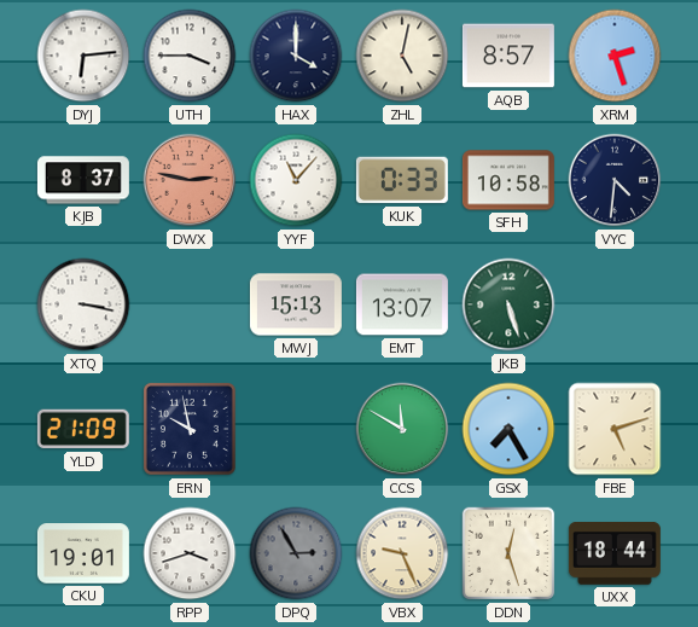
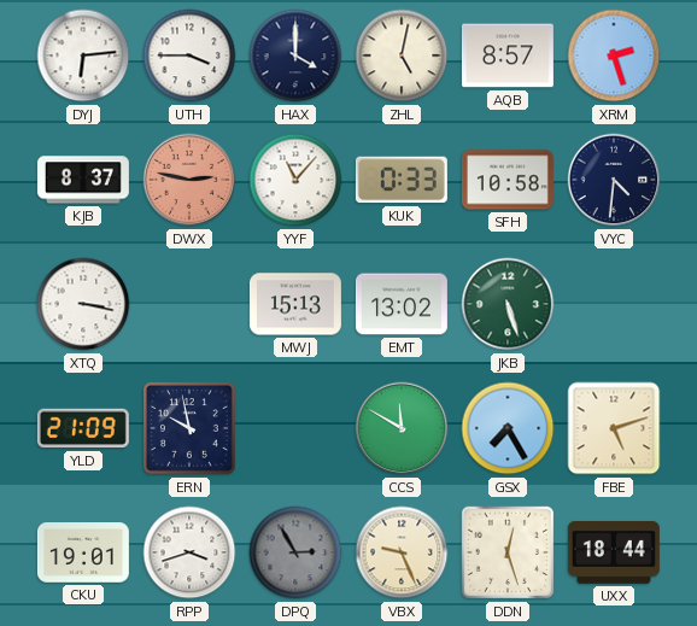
EMT: 13:07 -> 13:02 (402, 304)
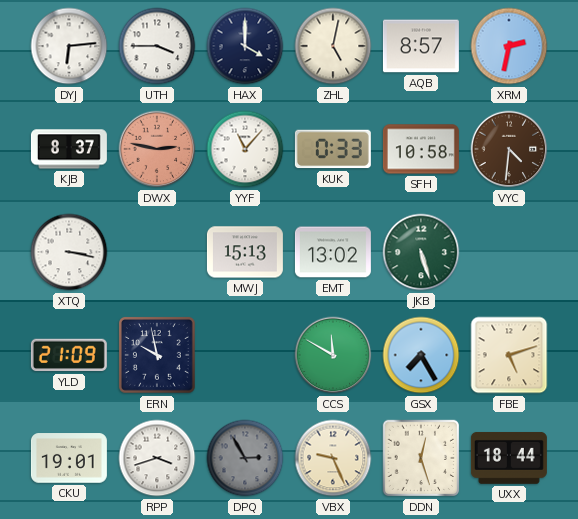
XRM: 2:27 -> 2:32 (509, 46)
VYC dial: navy -> brown (509, 149)
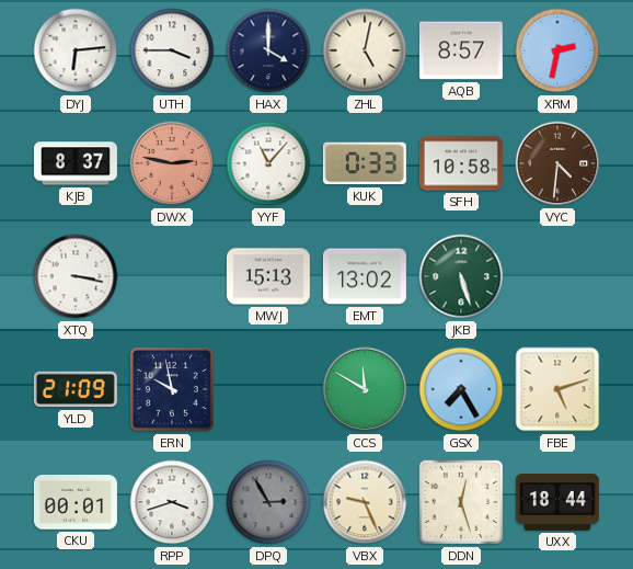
CKU: 19:01 -> 00:01 (76, 502)
